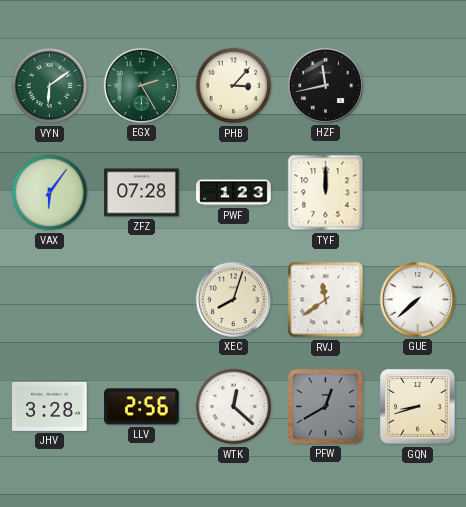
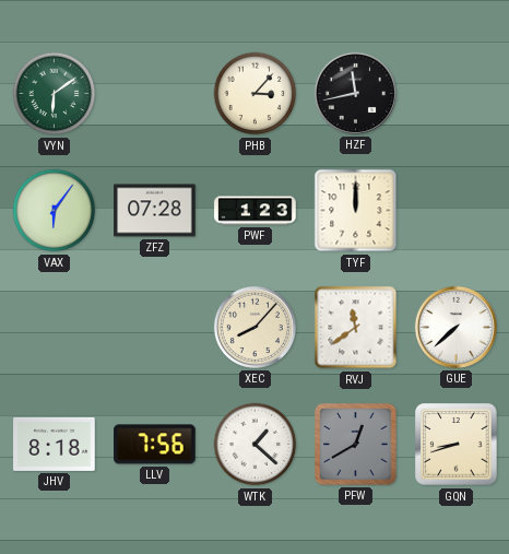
EGX: 2:25 -> none (141, 85)
XEC: 8:03 -> 8:07 (254, 327)
JHV: 3:28 -> 8:18 (55, 444)
LLV: 2:56 -> 7:56 (155, 445)
WTK: 12:22 -> 1:22 (256, 445)
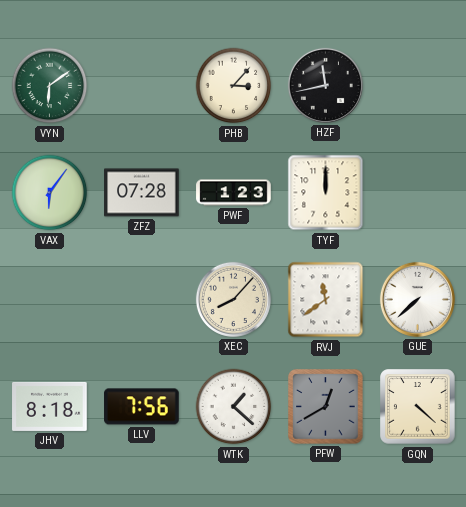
GQN: 8:42 -> 4:22 (418, 407)
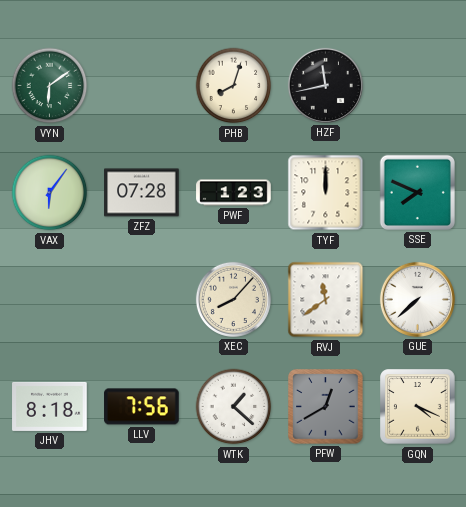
PHB: 3:07 -> 8:03 (234, 86)
SSE: none -> 7:49 (417, 192)
GQN: 4:22 -> 4:19 (418, 407)
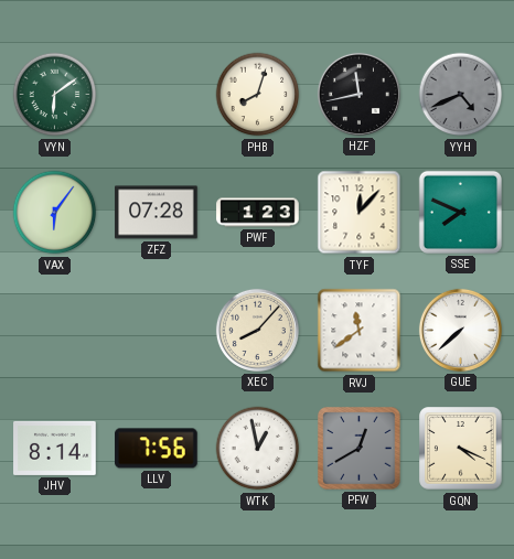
YYH: none -> 4:41 (461, 95)
TYF: 12:00 -> 12:07 (360, 213)
JHV: 8:18 -> 8:14 (55, 448)
WTK: 1:22 -> 12:58 (258, 449)
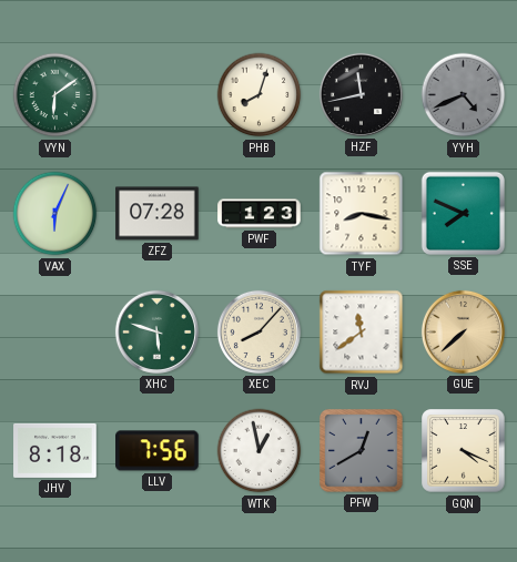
VAX: 6:06 -> 6:04 (55, 214)
TYF: 12:07 -> 8:17 (362, 214)
XHC: none -> 5:48 (156, 331)
GUE dial: white -> champagne (463, 331)
JHV: 8:14 -> 8:18 (55, 450)
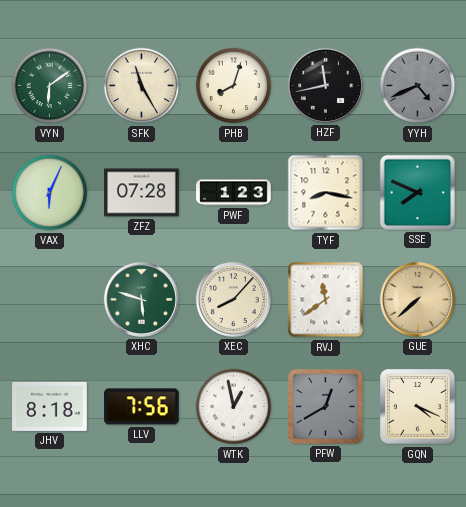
SFK: none -> 11:25 (142, 86)
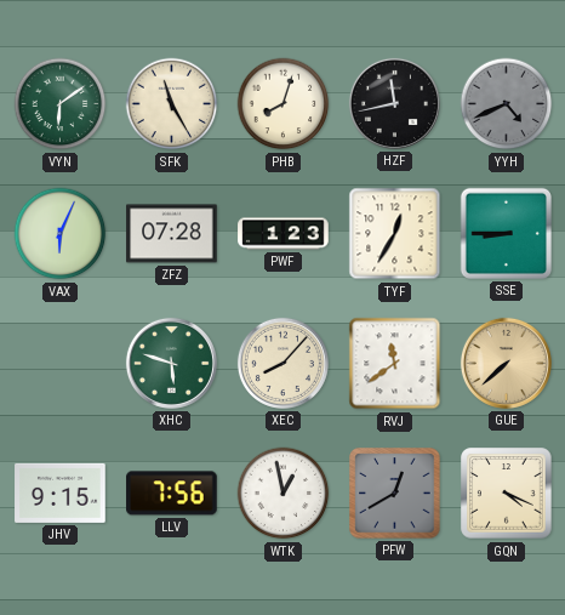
TYF: 8:17 -> 12:35 (395, 234)
SSE: 7:49 -> 8:45 (506, 233)
JHV: 8:18 -> 9:15 (61, 492)
